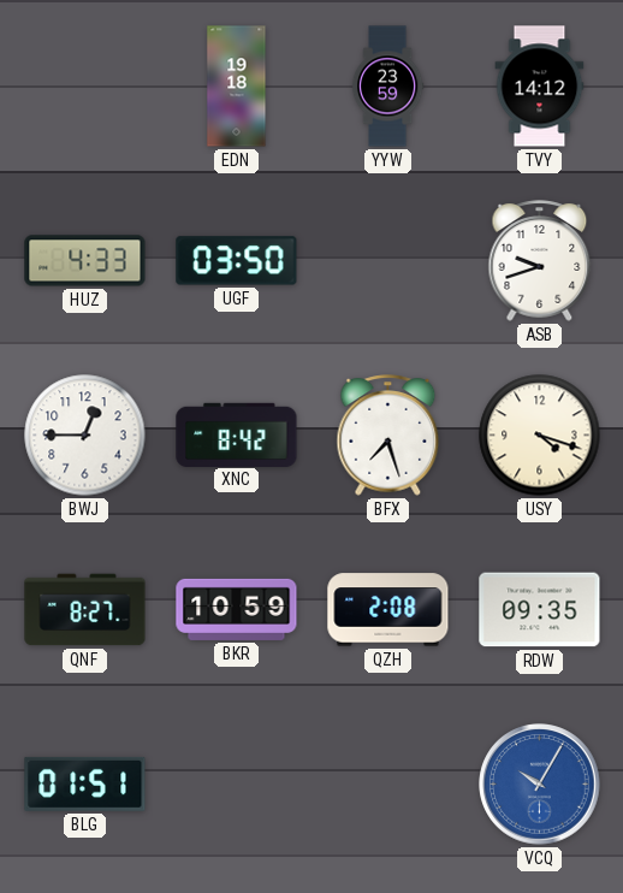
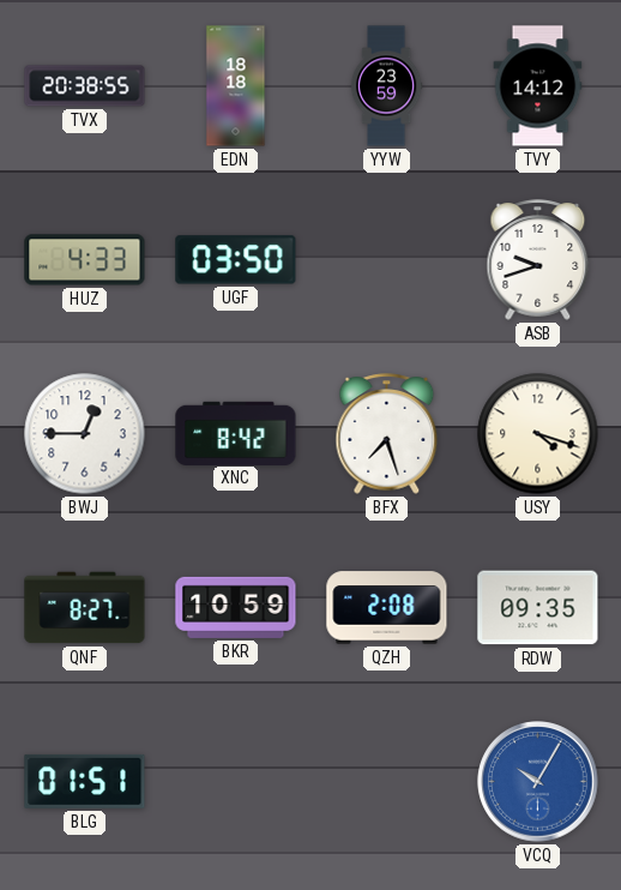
TVX: none -> 20:38 (85, 86)
EDN: 19:18 -> 18:18 (236, 86)
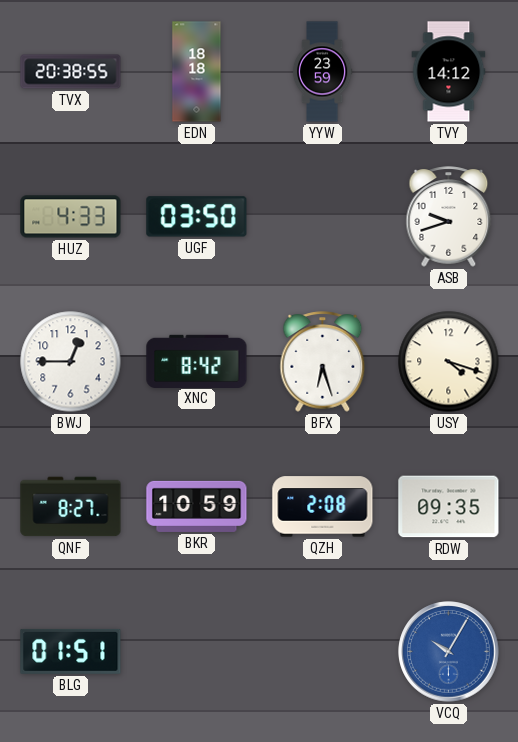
BFX: 7:27 -> 6:27 (323, 362)
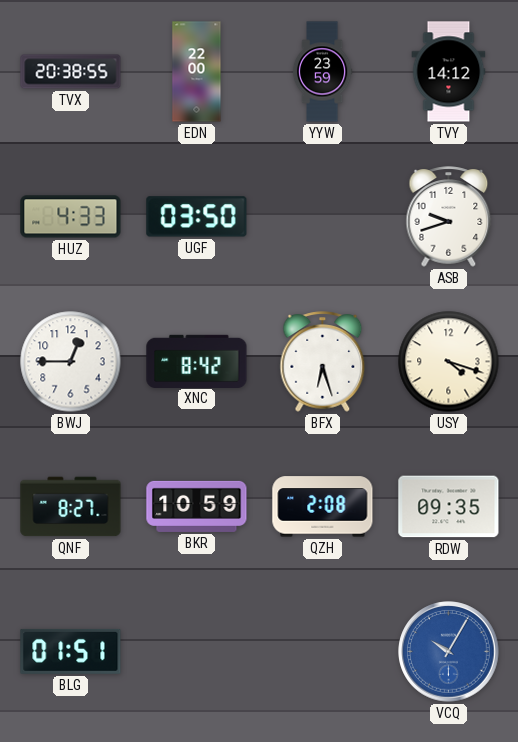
EDN: 18:18 -> 22:00 (197, 72)
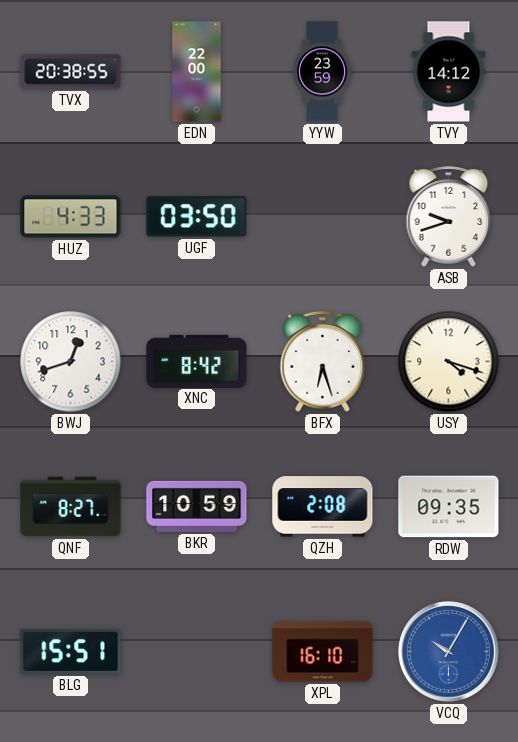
BWJ: 12:45 -> 12:42 (71, 362)
BLG: 01:51 -> 15:51 (71, 651)
XPL: none -> 16:10 (323, 652)
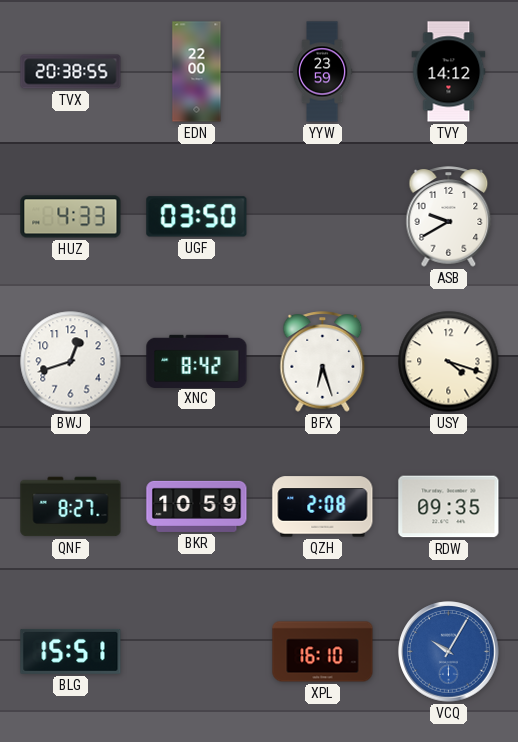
ASB: 9:42 -> 9:40 (449, 217)
